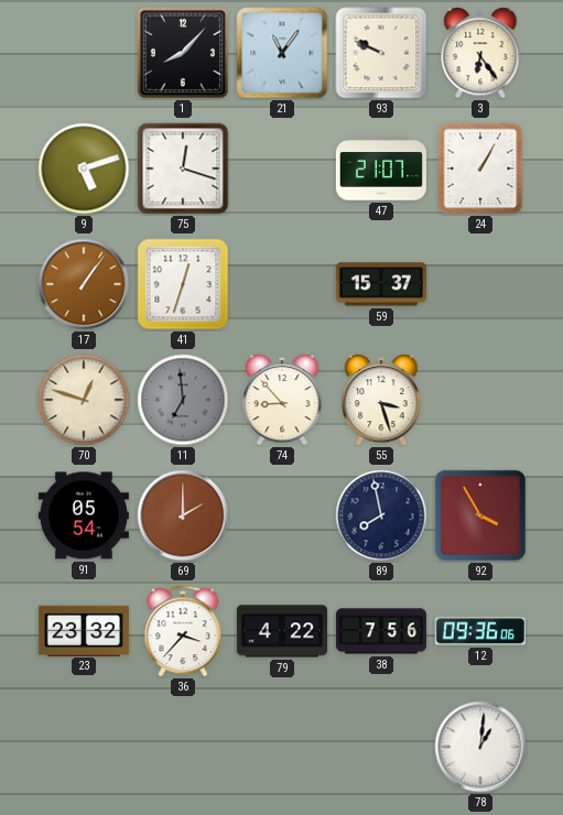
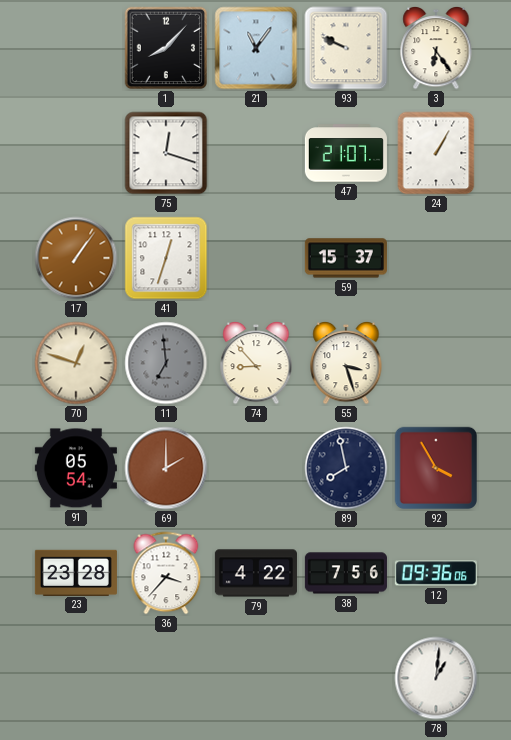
9: 5:12 -> none (84, 169)
23: 23:32 -> 23:28 (76, 572)
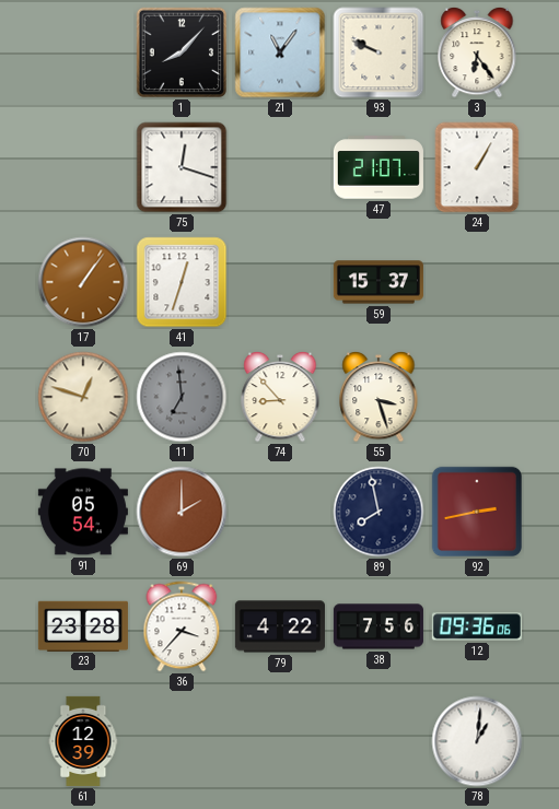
92: 3:55 -> 2:43 (477, 512)
61: none -> 12:39 (83, 741)
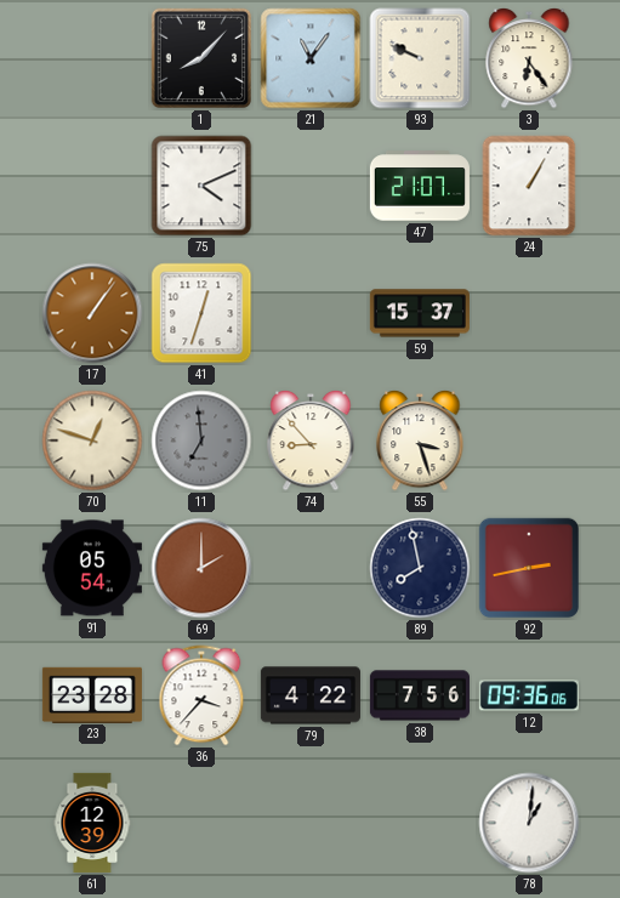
75: 12:18 -> 4:11 (201, 186)
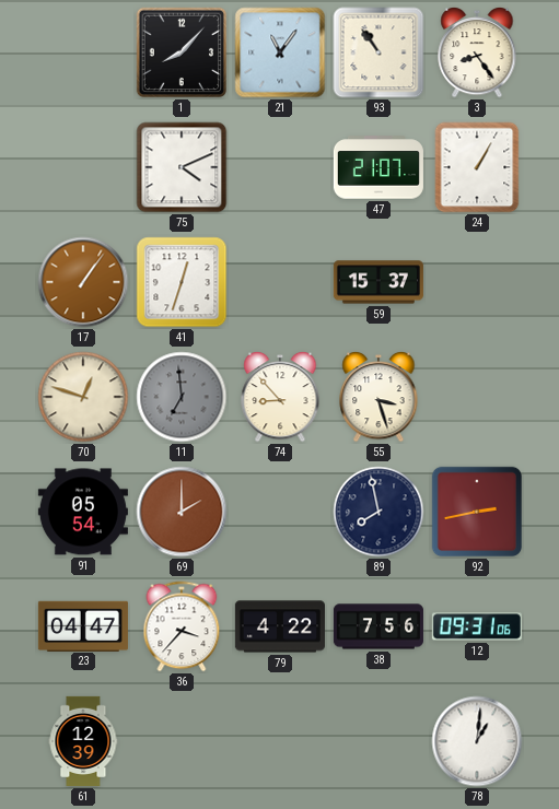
93: 9:49 -> 10:54 (379, 52)
3: 6:24 -> 8:24 (477, 52)
23: 23:28 -> 04:47 (83, 625)
12: 09:36 -> 09:31 (477, 626)
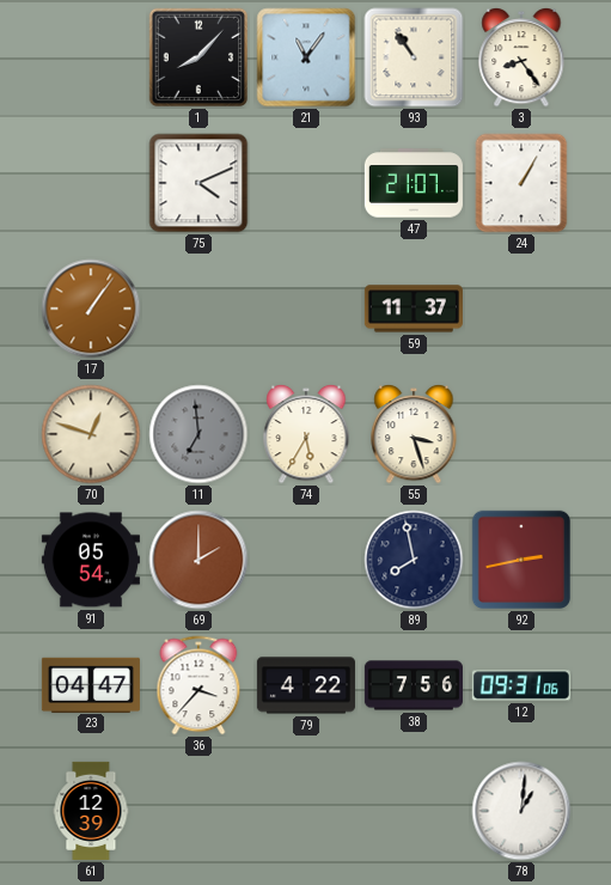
41: 12:33 -> none (182, 282)
59: 15:37 -> 11:37 (414, 309)
74: 8:53 -> 5:35 (306, 434)
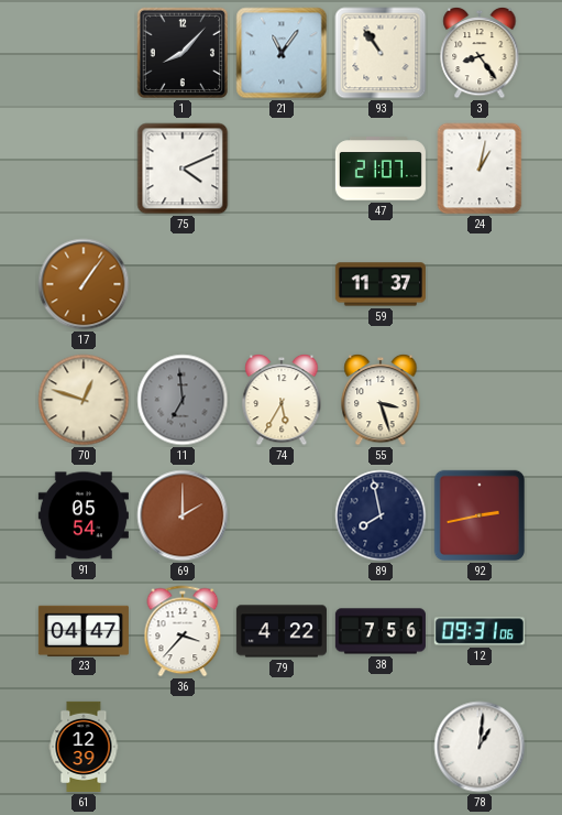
24: 1:05 -> 1:02 (480, 169)
